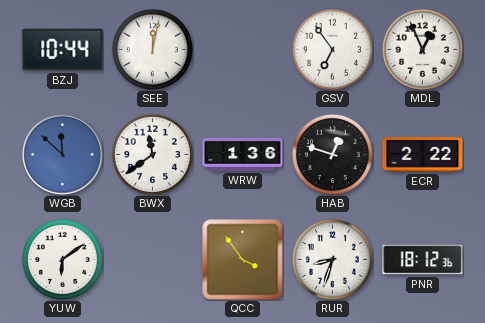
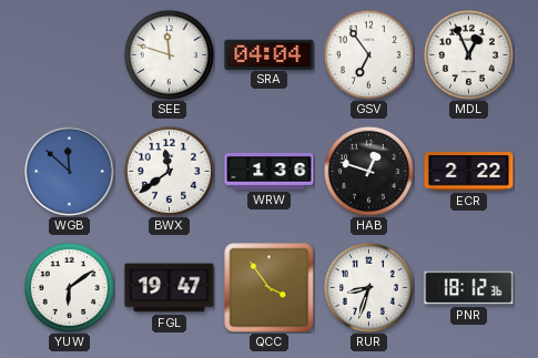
BZJ: 10:44 -> none (63, 50)
SEE: 12:02 -> 11:48 (169, 54)
SRA: none -> 04:04 (270, 54)
FGL: none -> 19:47 (170, 288)
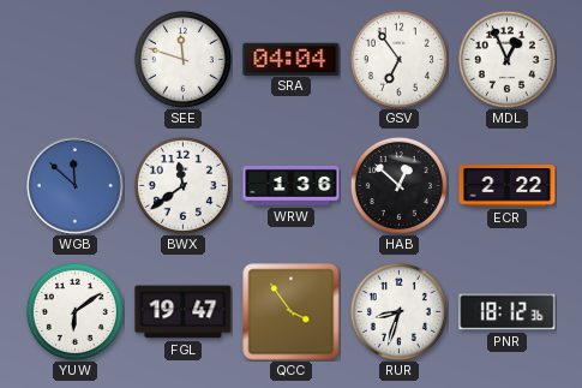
HAB: 12:48 -> 12:52 (398, 185)
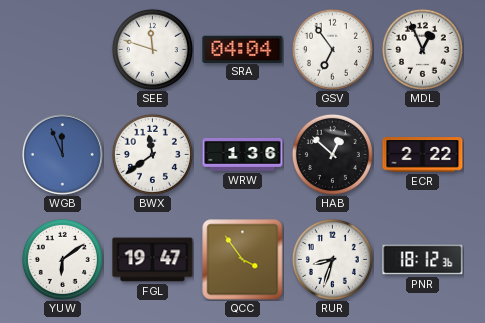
WGB: 11:52 -> 11:56 (63, 155)
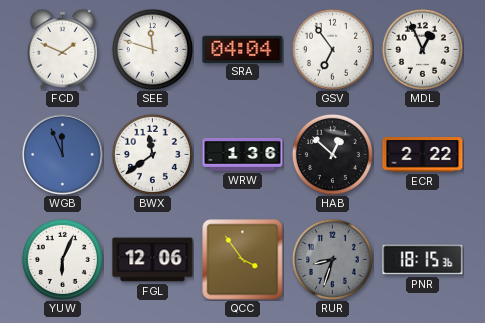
FCD: none -> 1:49 (62, 49)
YUW: 6:09 -> 6:04 (62, 259)
FGL: 19:47 -> 12:06 (153, 260)
RUR dial: white -> grey (332, 259)
PNR: 18:12 -> 18:15 (423, 260)
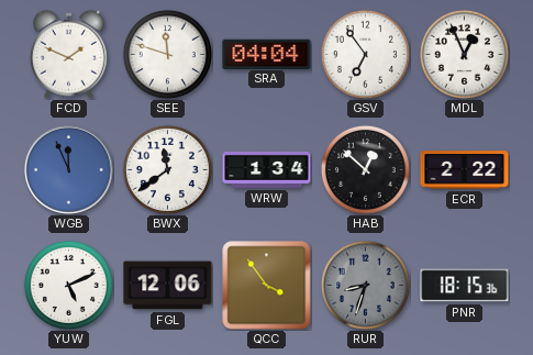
WRW: 1:36 -> 1:34 (267, 170)
YUW: 6:04 -> 5:11 (68, 285)
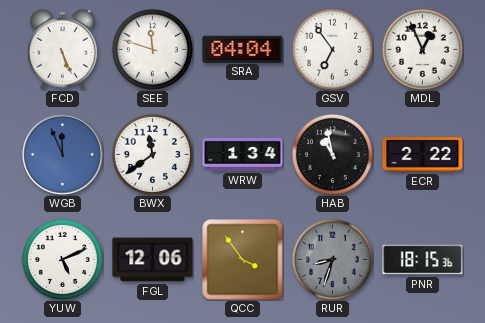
FCD: 1:49 -> 5:26 (62, 49)
HAB: 12:52 -> 10:58 (332, 154)
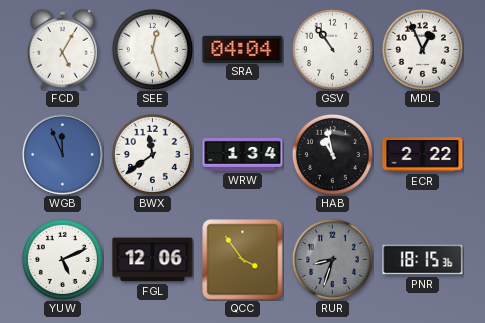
FCD: 5:26 -> 5:05 (62, 49)
SEE: 11:48 -> 12:27 (152, 49)
GSV: 6:54 -> 10:54 (332, 49)
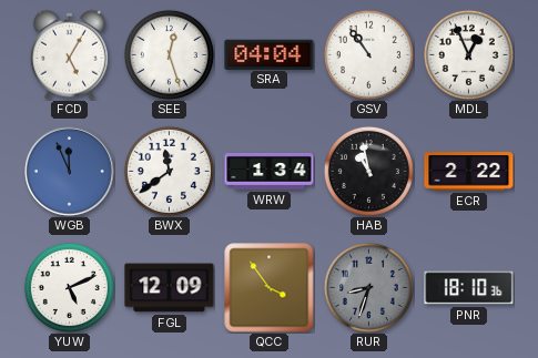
FGL: 12:06 -> 12:09 (170, 288)
PNR: 18:15 -> 18:10 (469, 288)
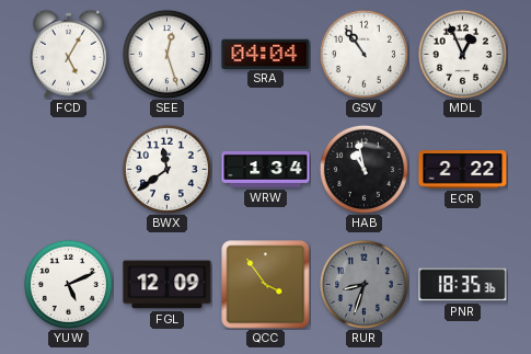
WGB: 11:56 -> none (70, 172)
PNR: 18:10 -> 18:35 (463, 285)
